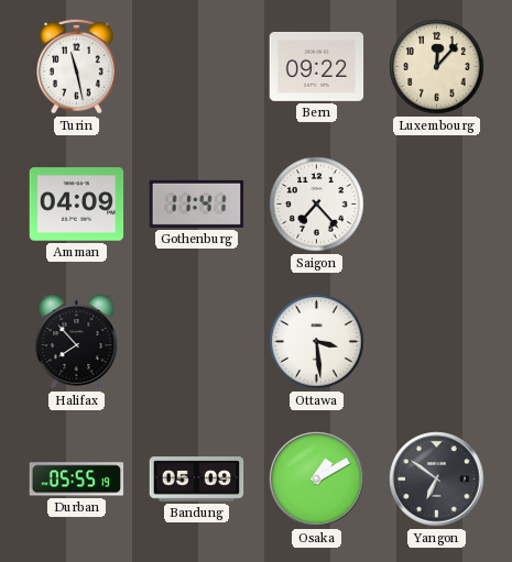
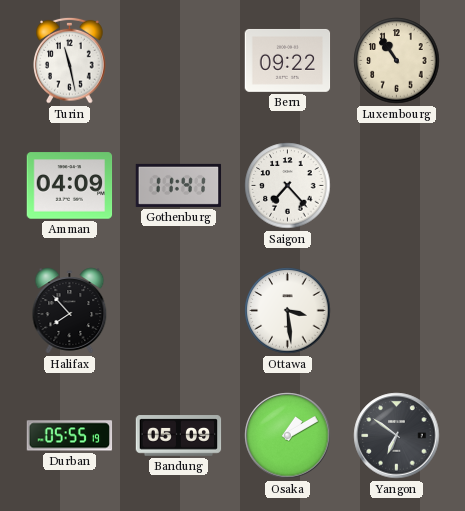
Luxembourg: 12:07 -> 10:54 (397, 61)
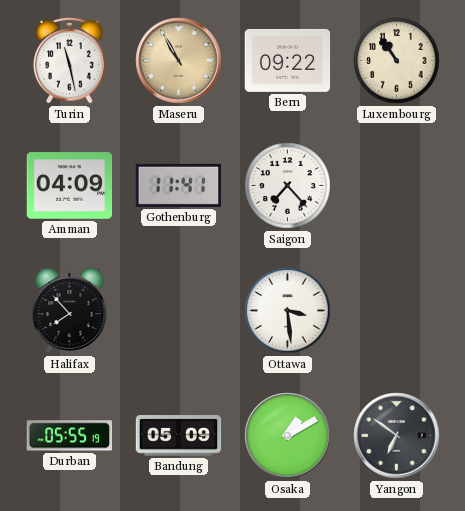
Maseru: none -> 10:55 (179, 61)
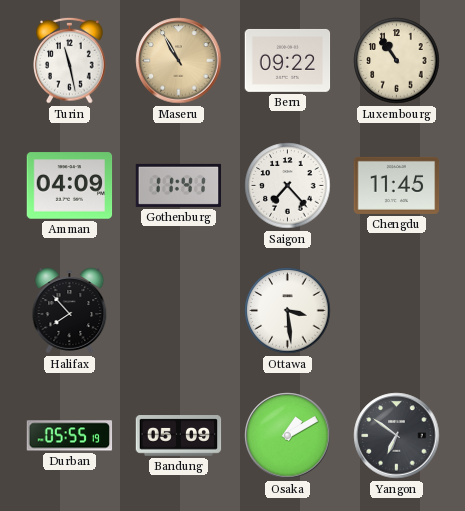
Chengdu: none -> 11:45 (397, 185)
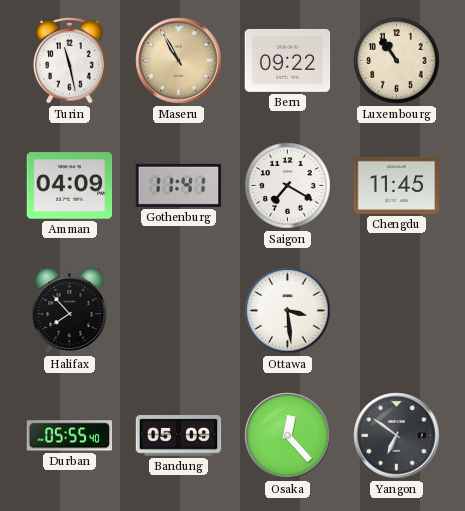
Saigon: 7:23 -> 7:20 (288, 186)
Durban: 05:55:19 -> 05:55:40 (70, 436)
Osaka: 1:10 -> 12:23 (288, 436)
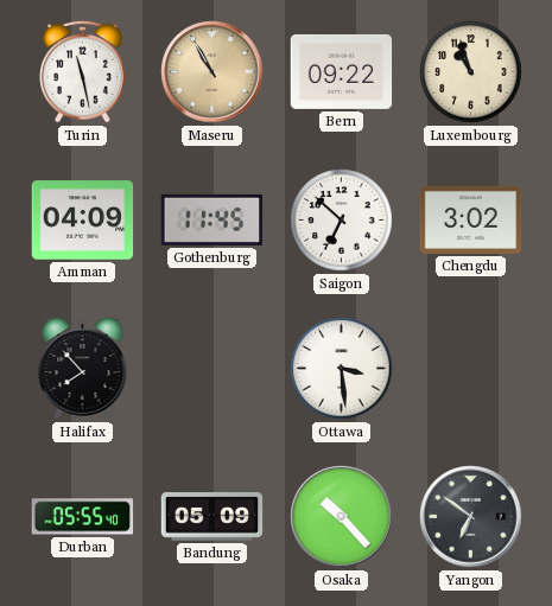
Luxembourg: 10:54 -> 10:57 (471, 72)
Gothenburg: 11:41 -> 11:45 (212, 219)
Saigon: 7:20 -> 6:52 (342, 221)
Chengdu: 11:45 -> 3:02 (471, 219)
Osaka: 12:23 -> 10:23 (342, 517)
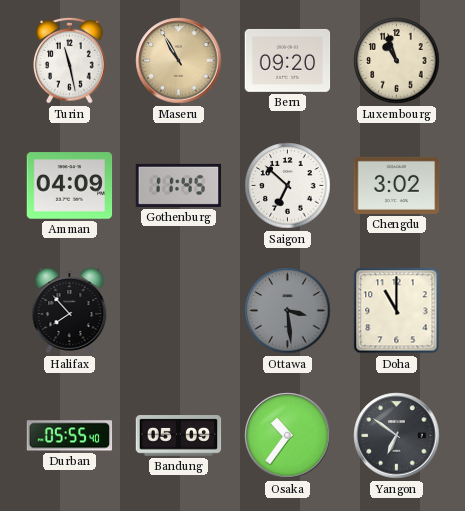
Bern: 09:22 -> 09:20 (288, 60)
Ottawa dial: white -> grey (288, 311)
Doha: none -> 11:00 (397, 311)
Osaka: 10:23 -> 10:36 (288, 436)
